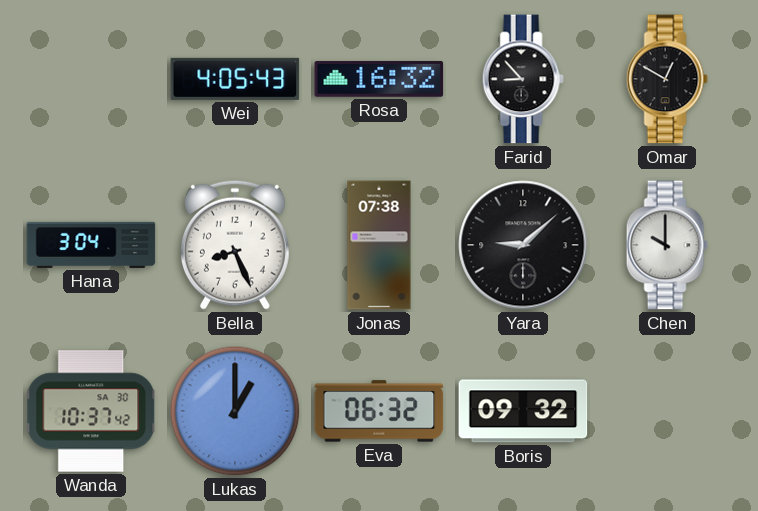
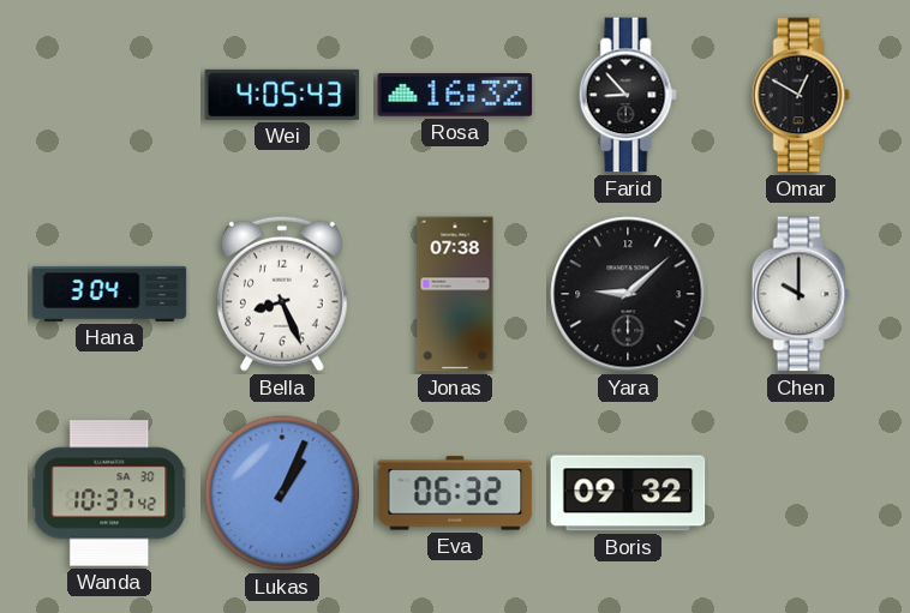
Lukas: 1:00 -> 1:04 (282, 493)
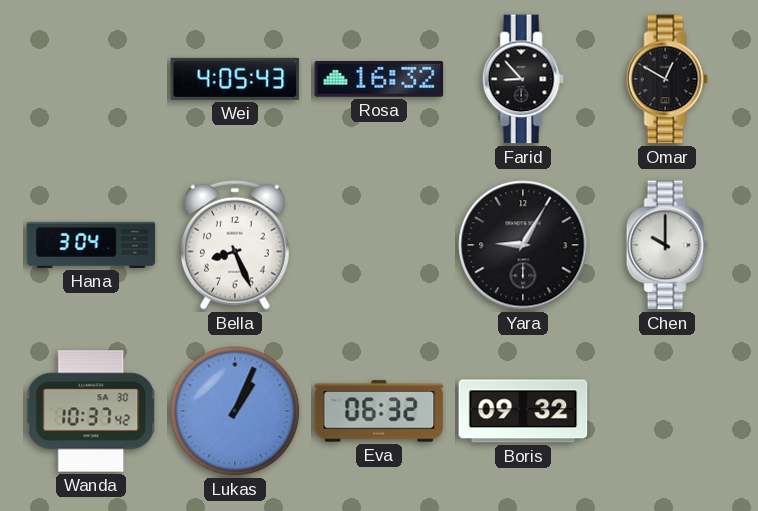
Jonas: 07:38 -> none (455, 294)
Yara: 9:08 -> 9:05 (523, 245)
